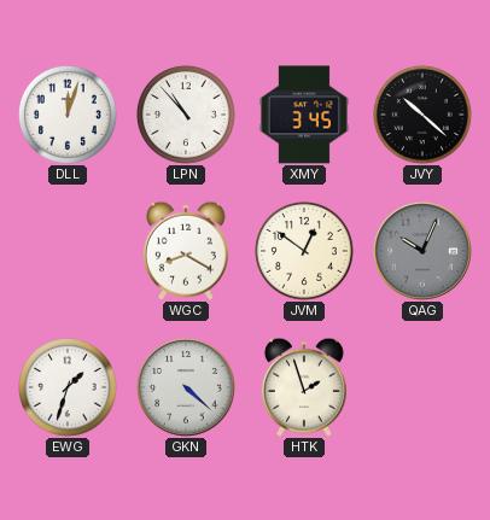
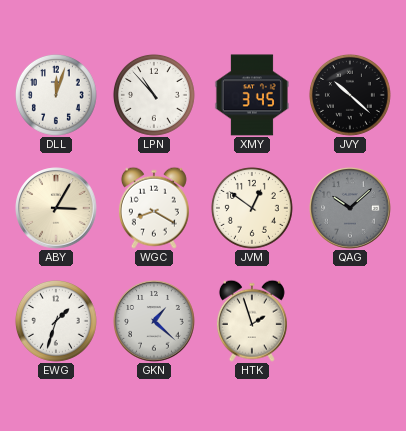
ABY: none -> 3:05 (56, 208)
QAG: 10:04 -> 10:08 (350, 208)
GKN: 4:22 -> 1:22 (154, 321)
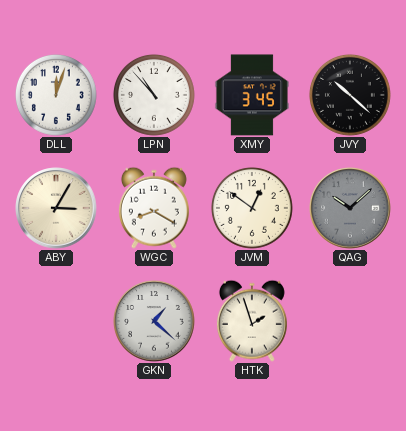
EWG: 1:33 -> none (56, 321)
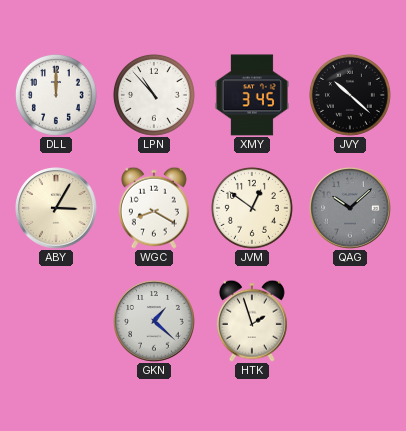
DLL: 12:03 -> 12:00 (56, 95)
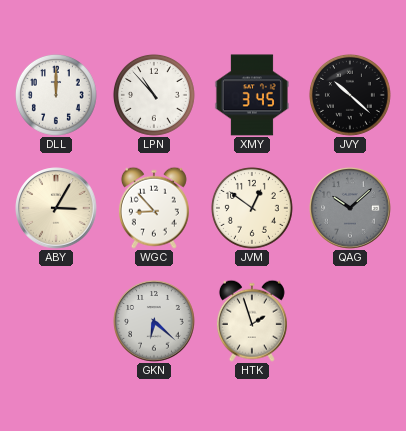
WGC: 8:20 -> 8:53 (154, 208)
GKN: 1:22 -> 6:22 (154, 321)
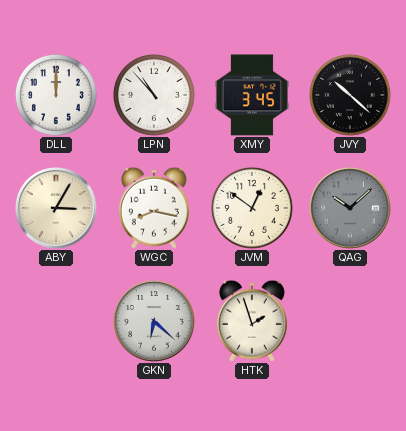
WGC: 8:53 -> 8:17 (154, 208)
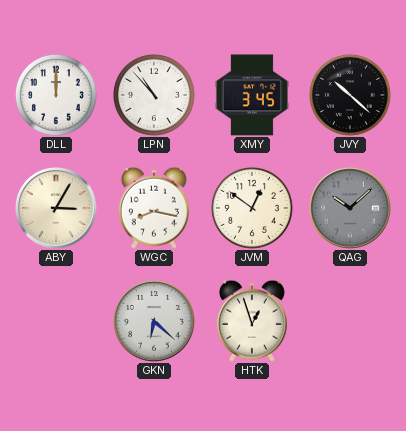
HTK: 1:57 -> 12:57 (252, 321)
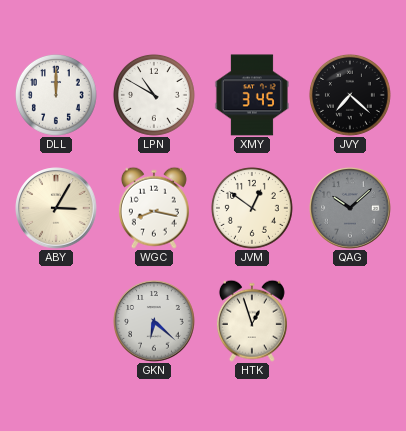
LPN: 10:53 -> 10:50 (154, 95)
JVY: 10:22 -> 7:22 (350, 95)
